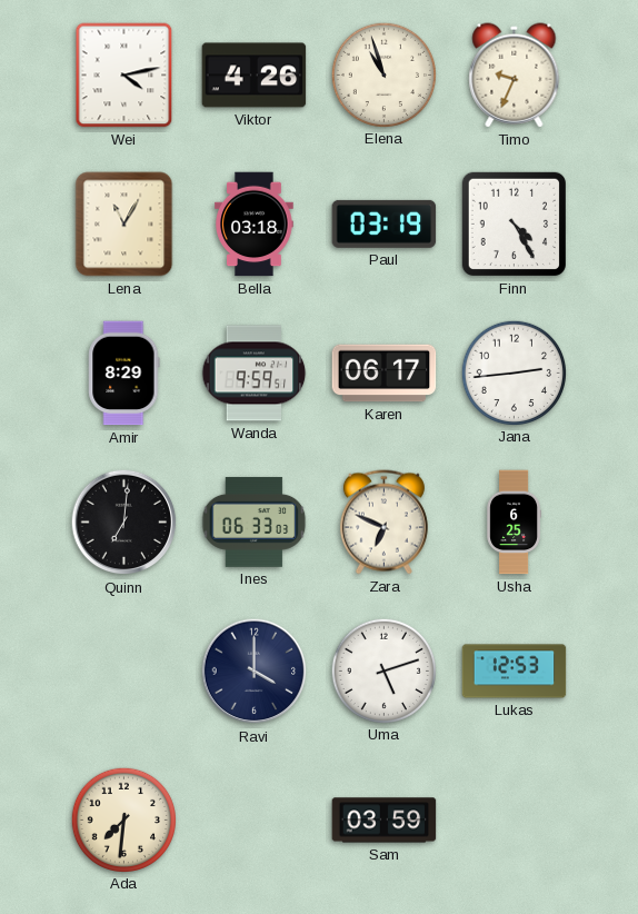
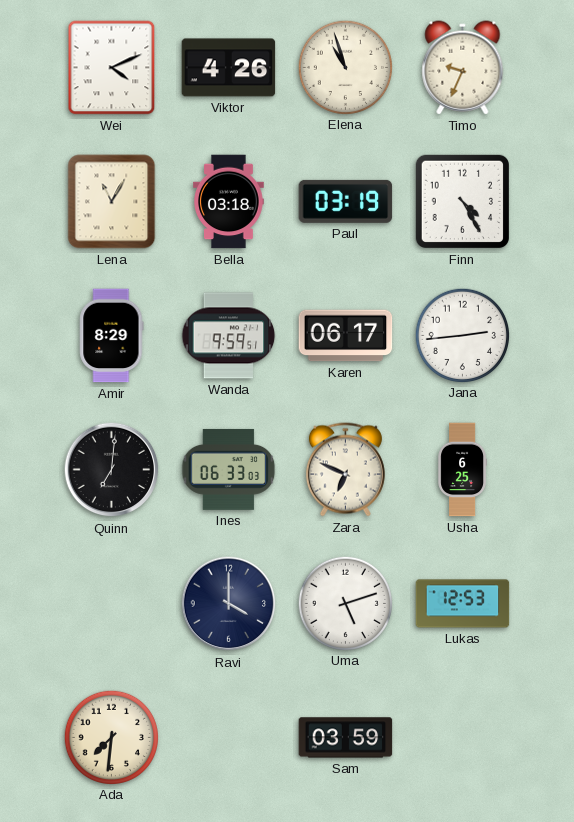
Wei: 4:13 -> 4:11 (112, 68)
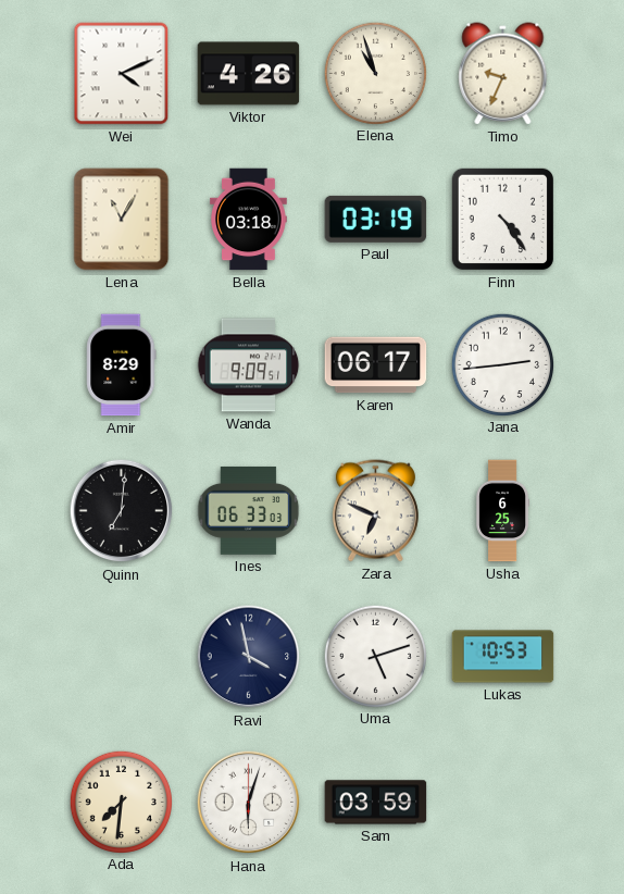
Finn: 4:25 -> 4:24 (502, 219)
Wanda: 9:59 -> 9:09 (249, 365)
Ravi: 4:00 -> 3:58 (249, 657)
Lukas: 12:53 -> 10:53 (503, 657)
Hana: none -> 6:03 (249, 803)
